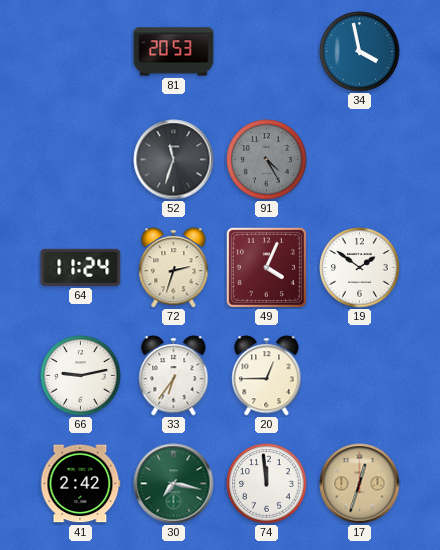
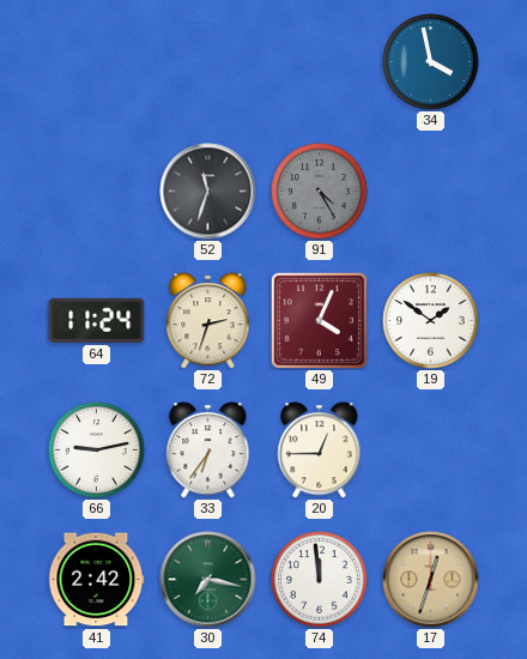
81: 20:53 -> none (174, 52)
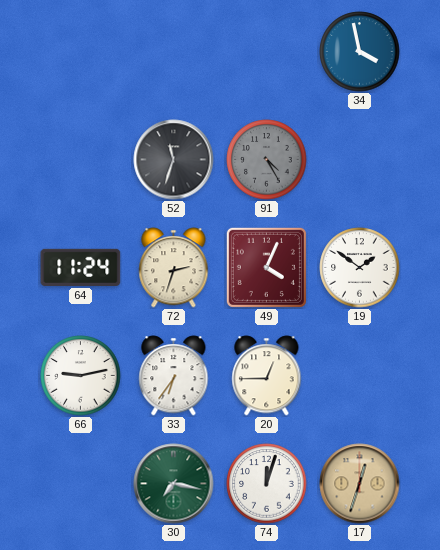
41: 2:42 -> none (97, 580)
74: 11:59 -> 12:03 (267, 484)
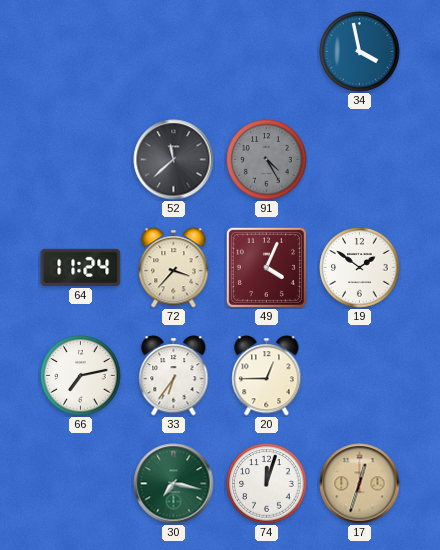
52: 11:33 -> 11:38 (174, 160)
72: 2:33 -> 3:37 (174, 268)
66: 9:13 -> 7:13 (81, 376)
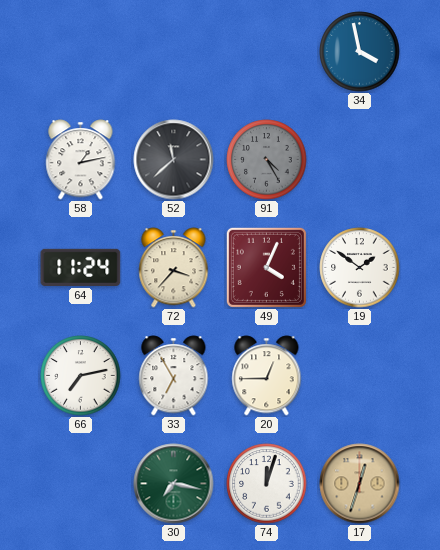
58: none -> 1:13 (81, 160)
33: 6:36 -> 6:55 (174, 376)
